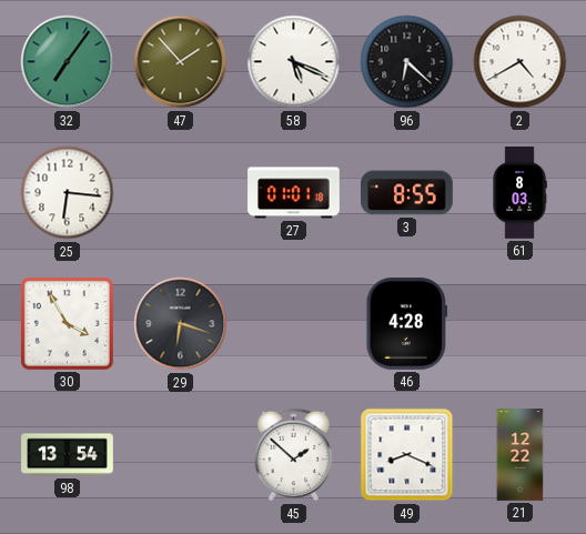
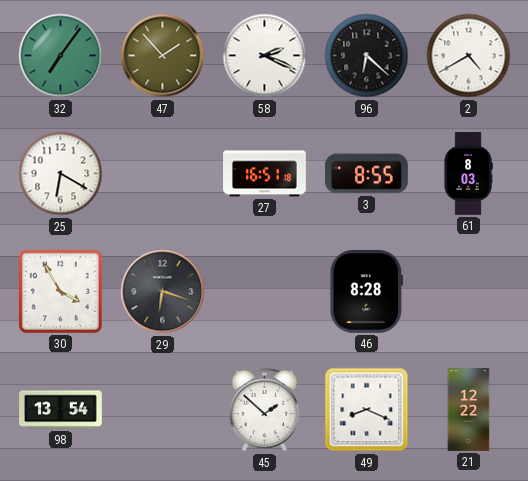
58: 5:19 -> 2:19 (265, 56)
25: 6:16 -> 6:20 (61, 174)
27: 01:01 -> 16:51 (265, 174)
46: 4:28 -> 8:28 (367, 292)
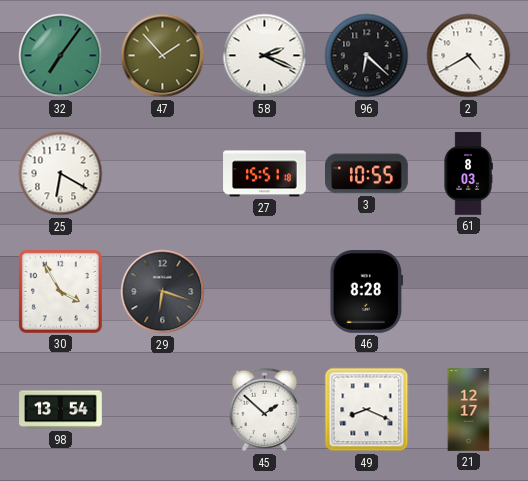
27: 16:51 -> 15:51 (265, 174)
3: 8:55 -> 10:55 (367, 174)
21: 12:22 -> 12:17 (469, 410)
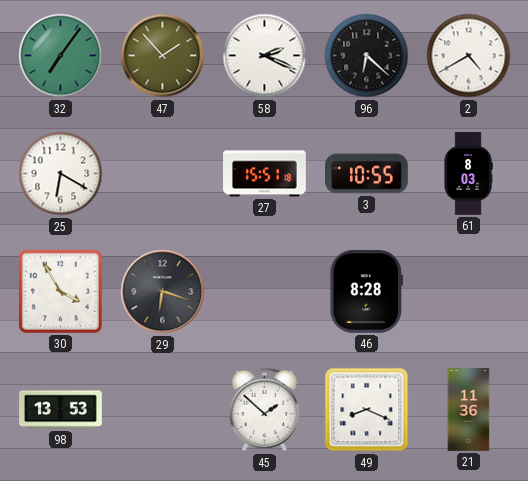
98: 13:54 -> 13:53 (61, 410)
21: 12:17 -> 11:36 (469, 410)
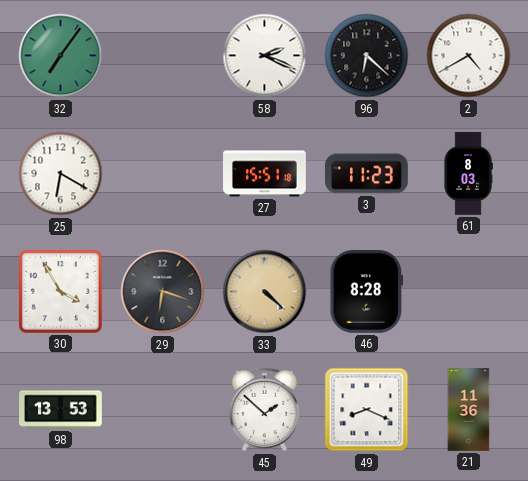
47: 1:53 -> none (163, 56)
3: 10:55 -> 11:23 (367, 174)
33: none -> 4:22 (265, 292)
